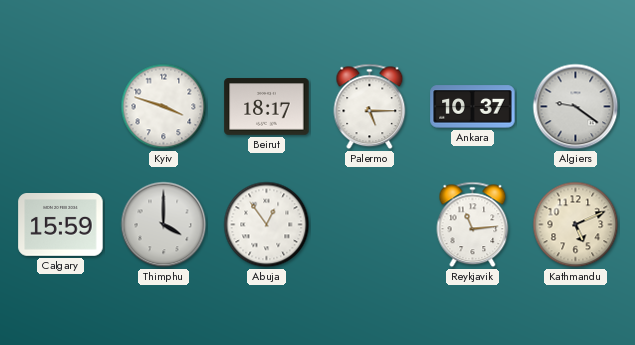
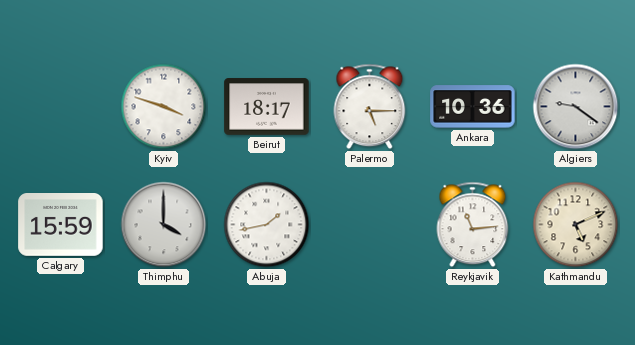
Ankara: 10:37 -> 10:36 (473, 107)
Abuja: 12:54 -> 1:43 (267, 225)
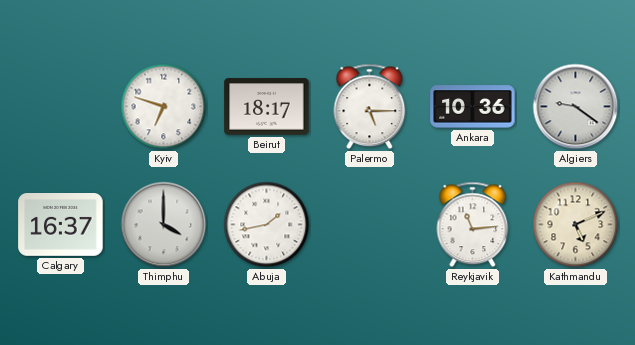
Kyiv: 3:48 -> 6:48 (164, 107)
Calgary: 15:59 -> 16:37 (61, 225)
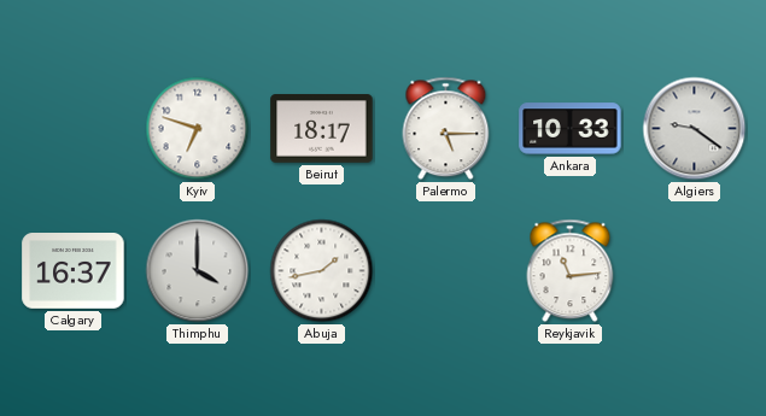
Ankara: 10:36 -> 10:33 (571, 129)
Kathmandu: 5:11 -> none (576, 225)
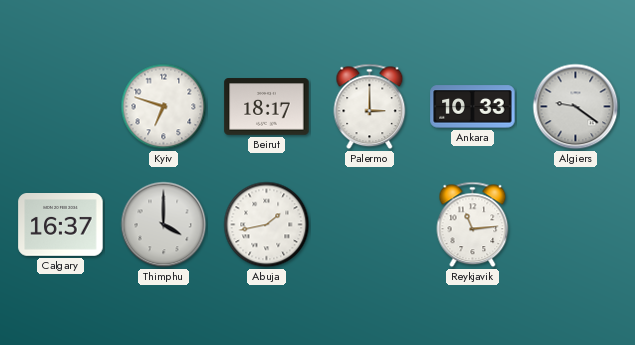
Palermo: 5:15 -> 3:00 (370, 107)
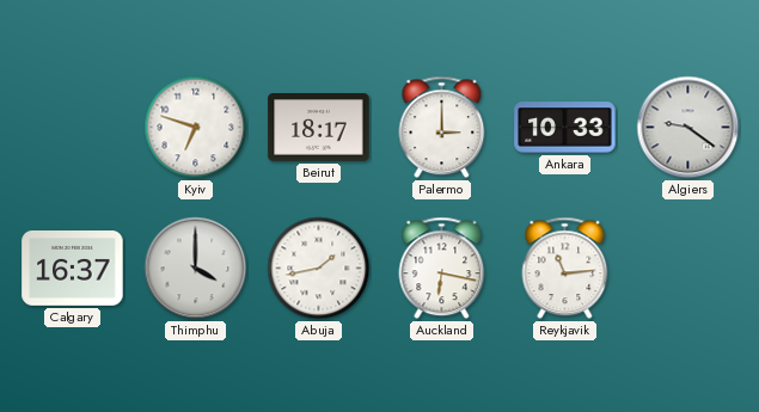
Auckland: none -> 6:17 (442, 269)
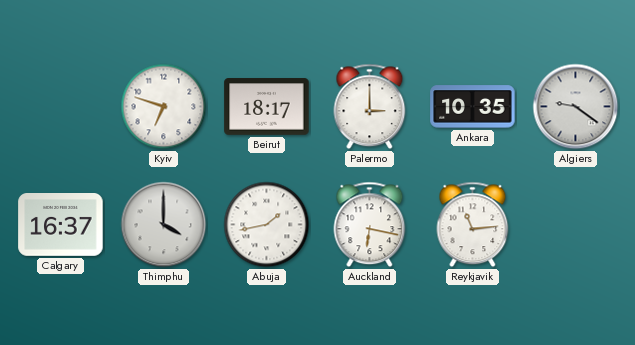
Ankara: 10:33 -> 10:35 (473, 107)
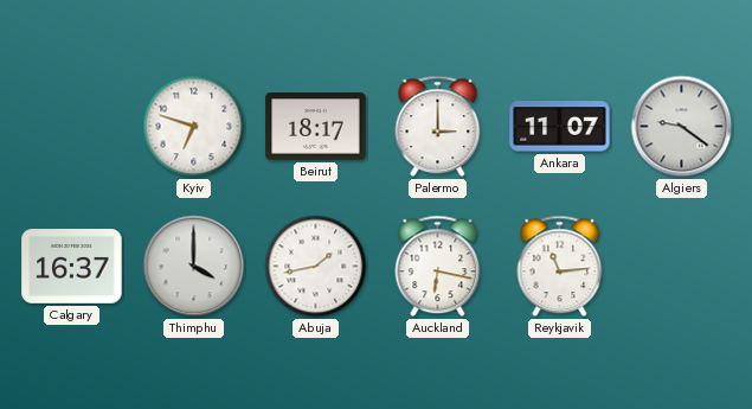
Ankara: 10:35 -> 11:07 (560, 127)
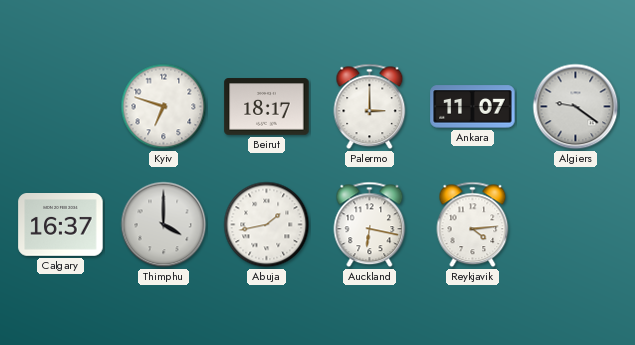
Reykjavik: 11:14 -> 4:14 (473, 225)
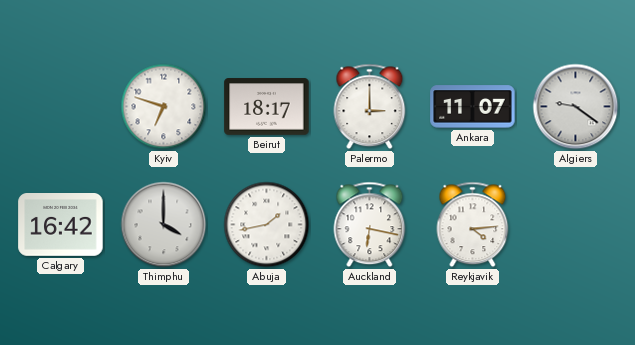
Calgary: 16:37 -> 16:42 (61, 225)
